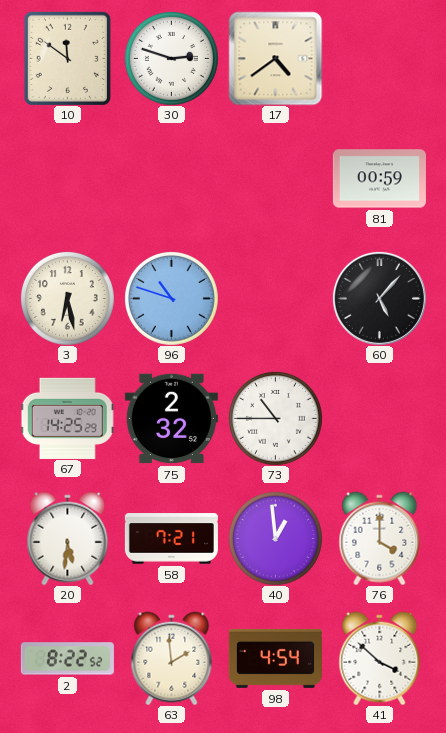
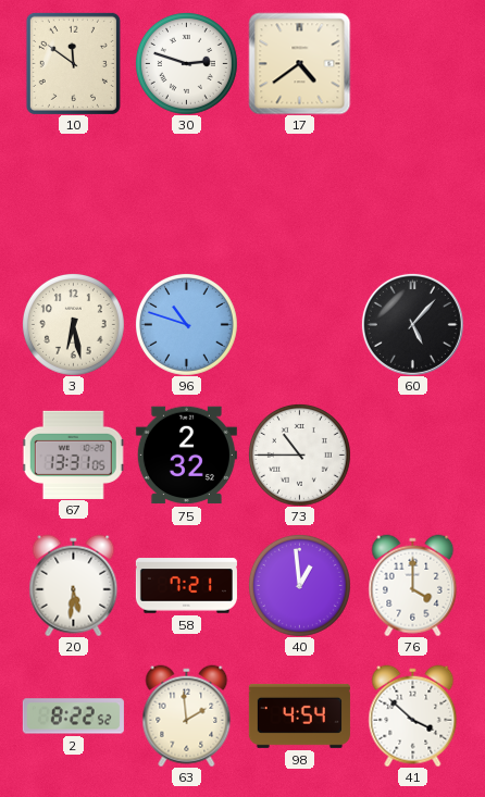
81: 00:59 -> none (379, 179)
67: 14:25 -> 13:31 (73, 454)
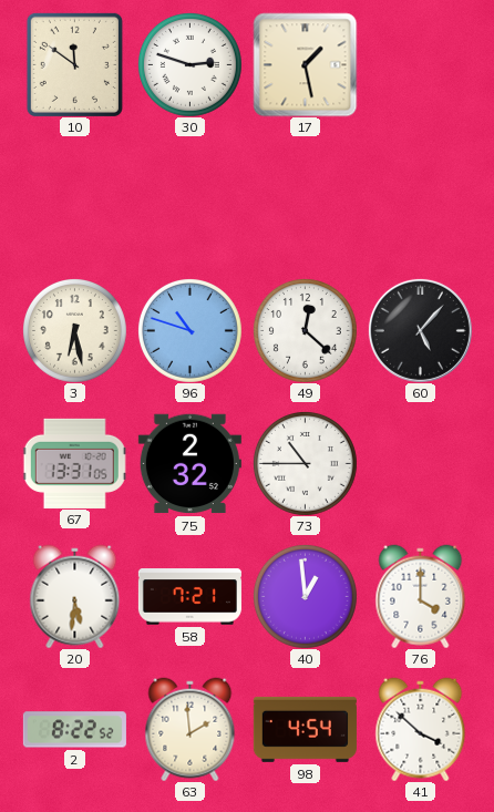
17: 4:39 -> 1:28 (305, 64)
49: none -> 12:22 (305, 330)
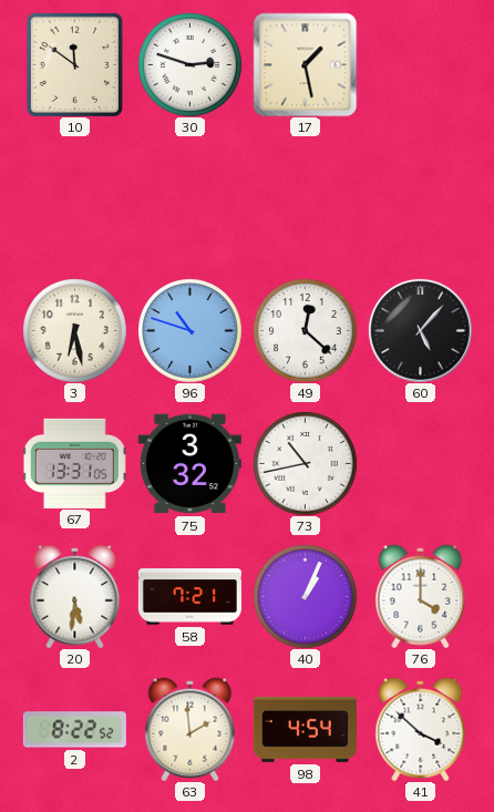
75: 2:32 -> 3:32 (189, 464)
73: 10:45 -> 10:43 (305, 463)
40: 12:59 -> 1:04 (305, 596)
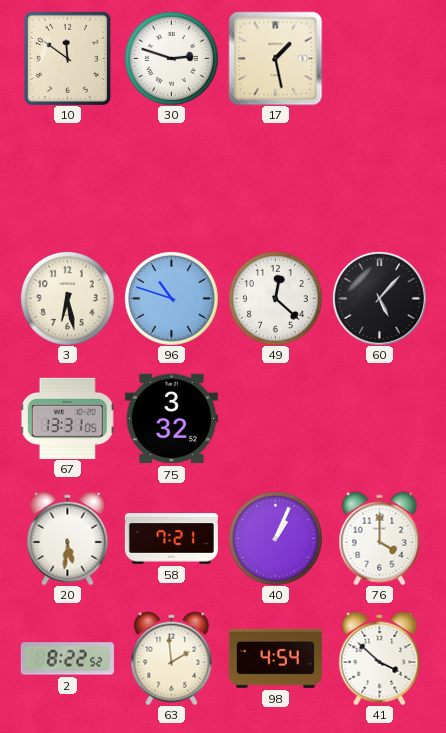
73: 10:43 -> none (305, 463)
